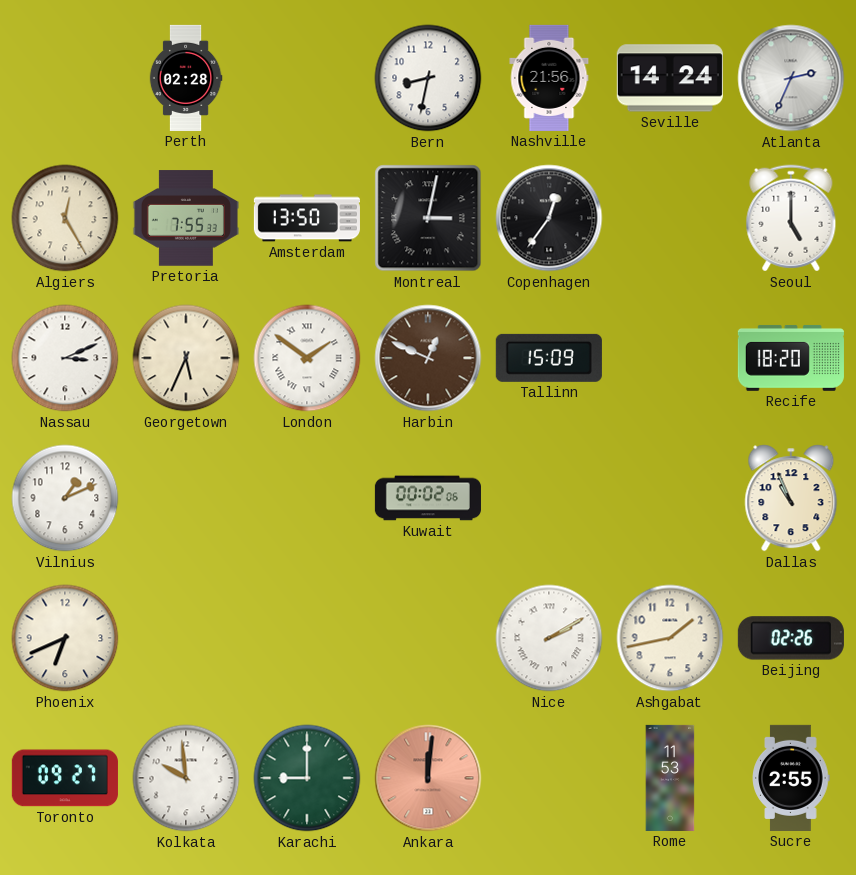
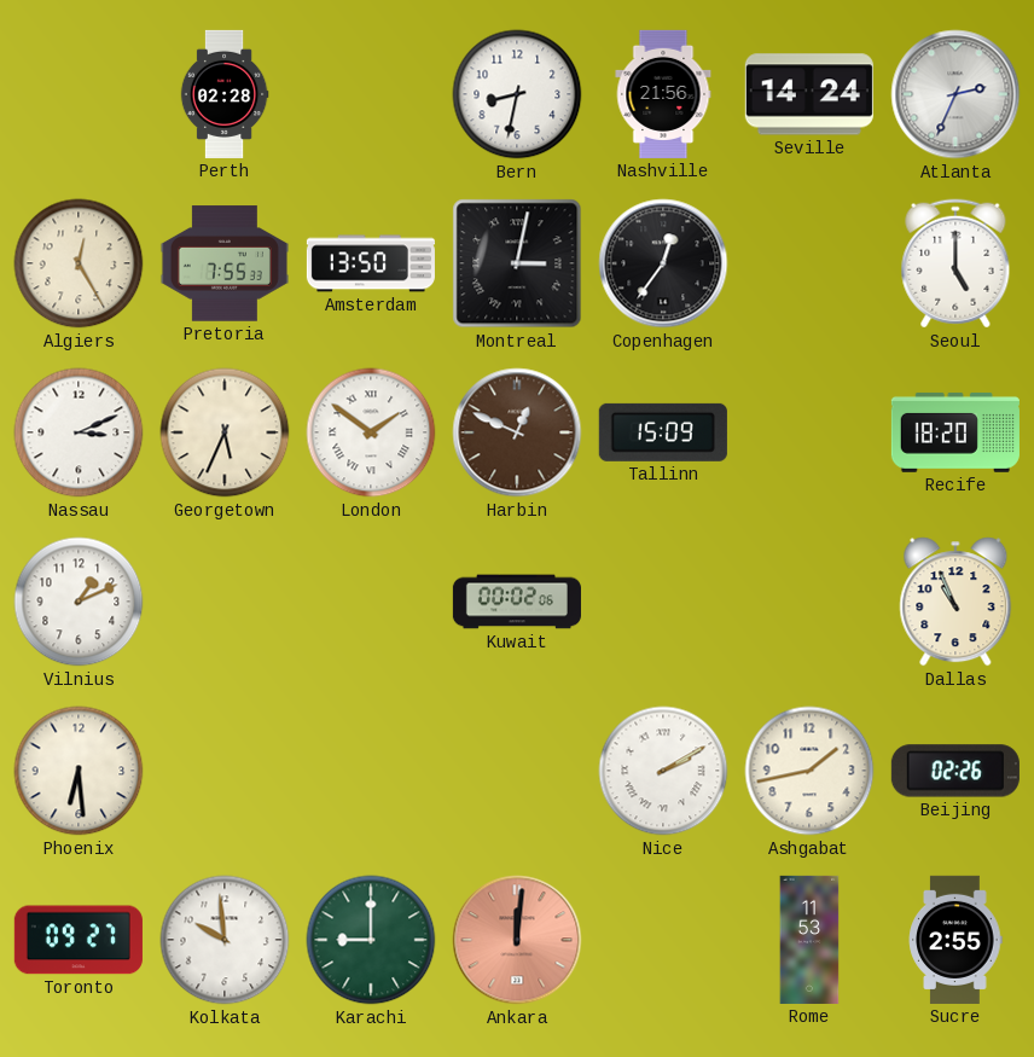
Phoenix: 6:41 -> 6:29 (79, 771)
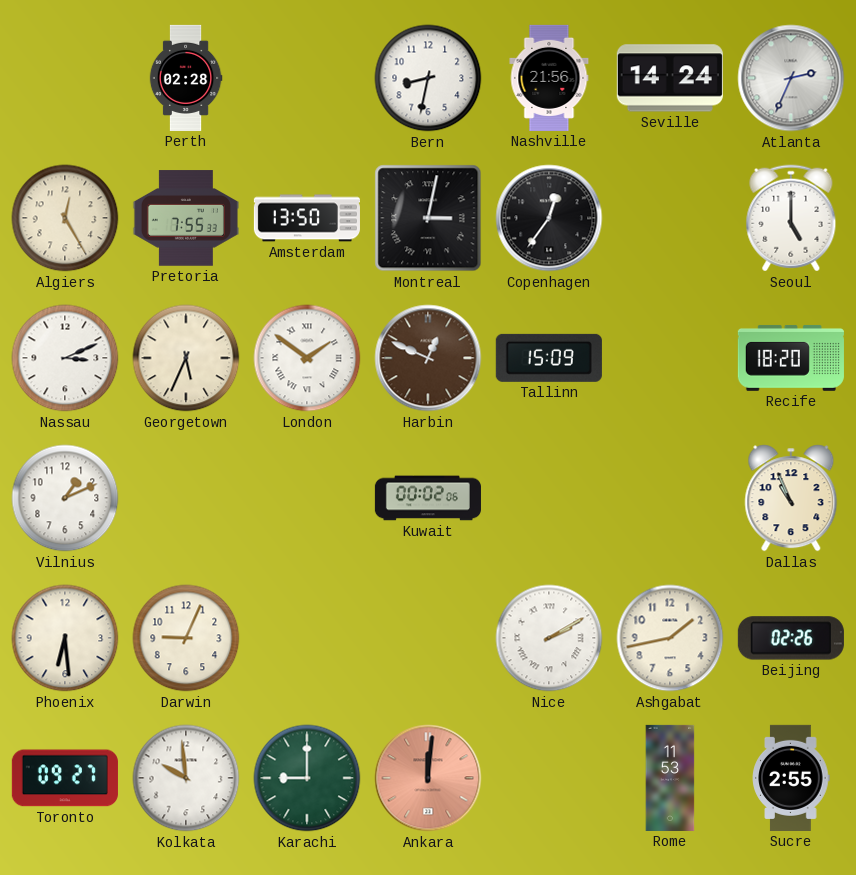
Darwin: none -> 9:04 (186, 638)
